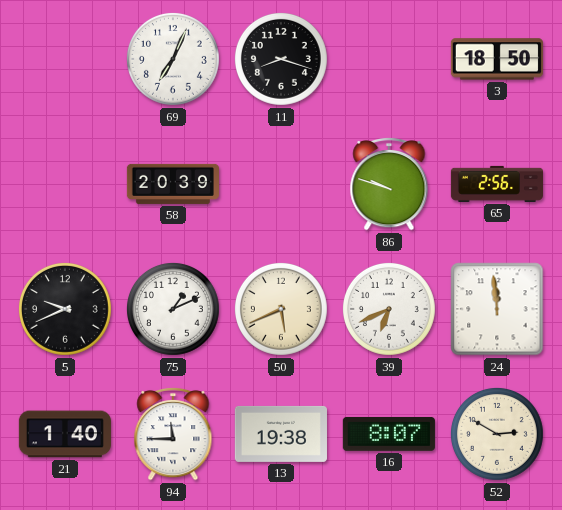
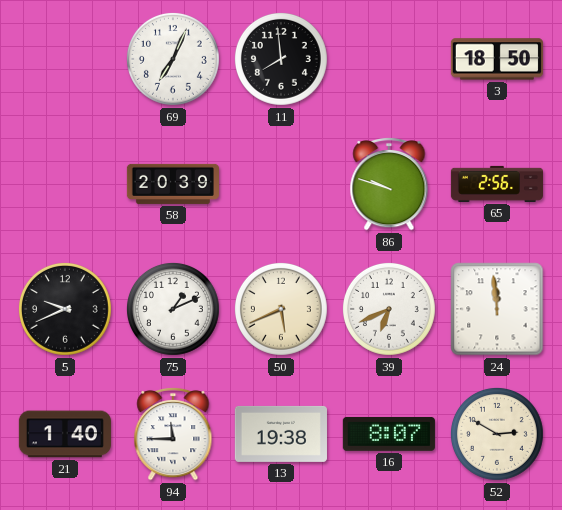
11: 8:18 -> 7:59 (281, 59)
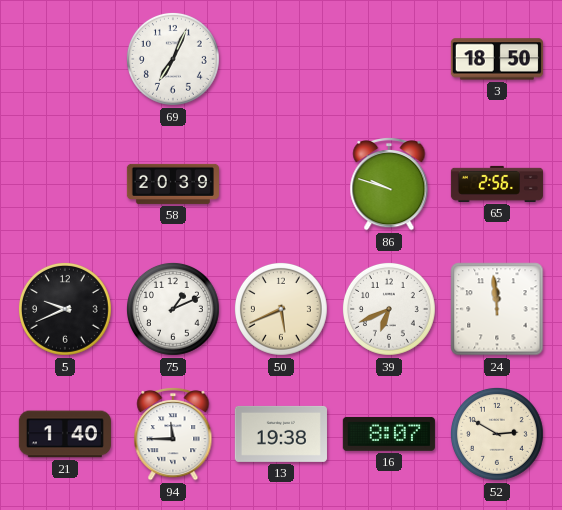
11: 7:59 -> none (281, 59)
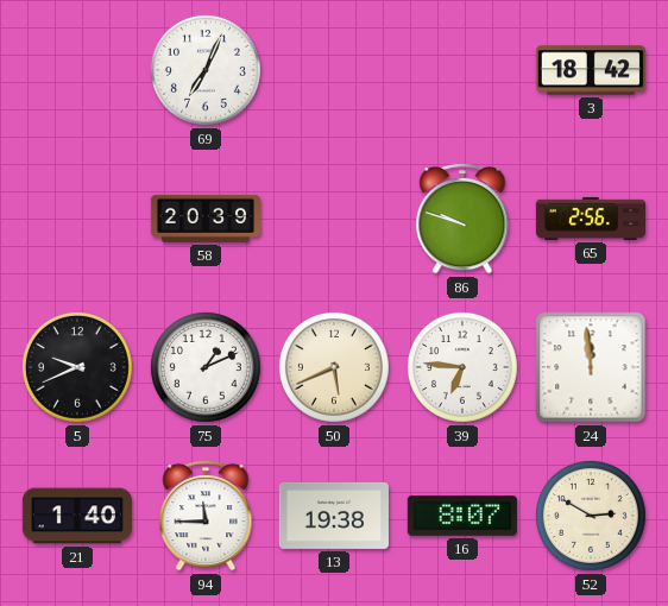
3: 18:50 -> 18:42 (591, 70)
39: 6:41 -> 6:46 (462, 367)
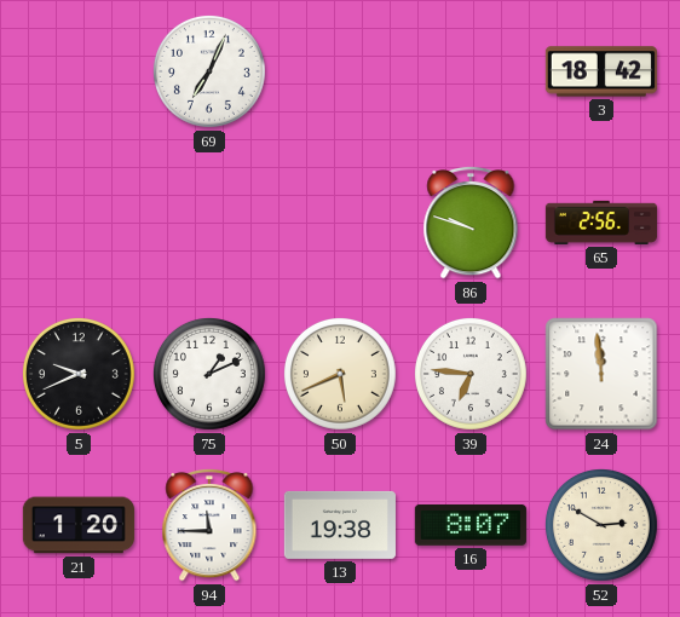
58: 20:39 -> none (204, 219)
21: 1:40 -> 1:20 (79, 525)
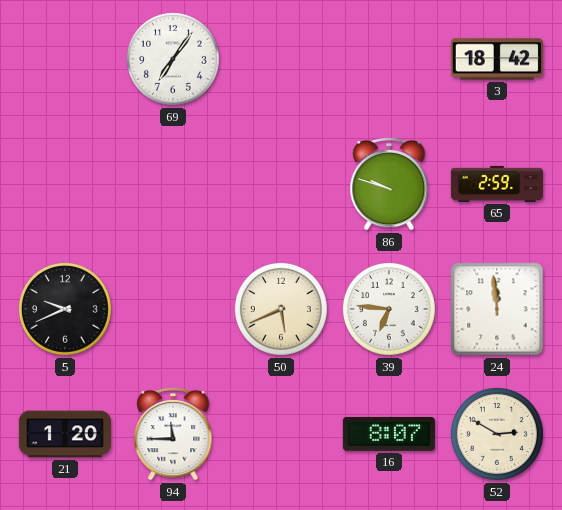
69: 7:04 -> 7:06 (173, 59)
65: 2:56 -> 2:59 (496, 184)
75: 1:11 -> none (209, 374)
13: 19:38 -> none (340, 525)
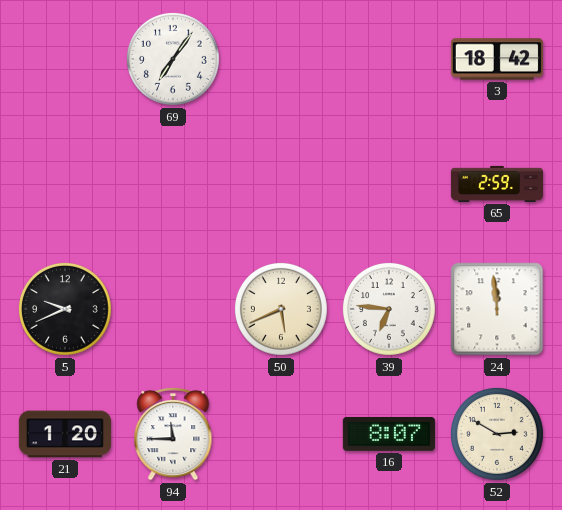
86: 9:48 -> none (389, 184)
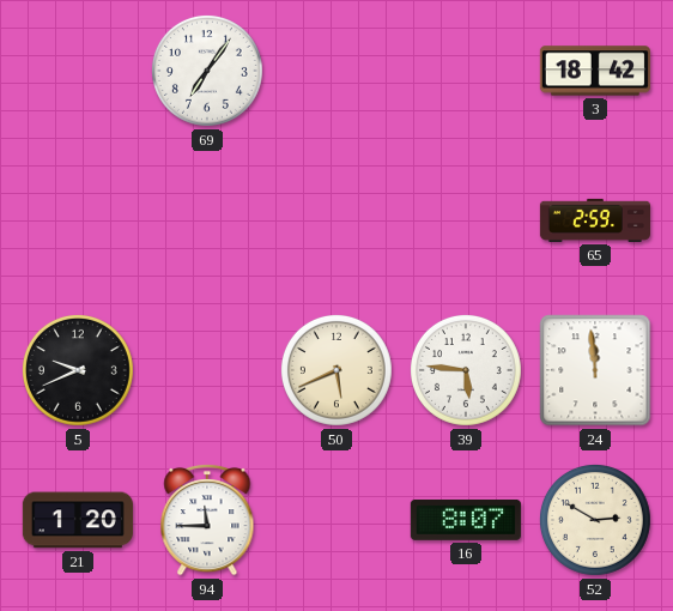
39: 6:46 -> 5:46 (466, 370)
